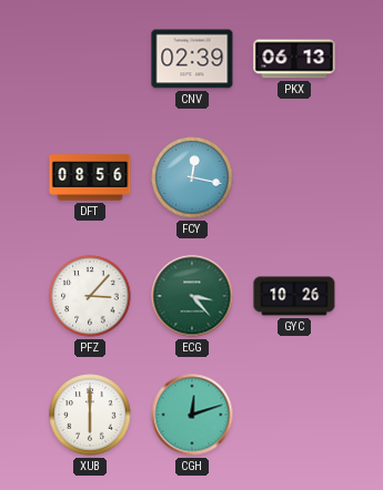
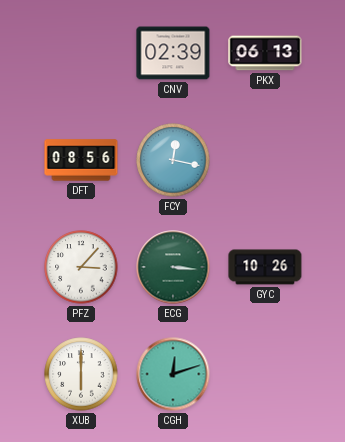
ECG: 3:23 -> 3:16 (173, 267)
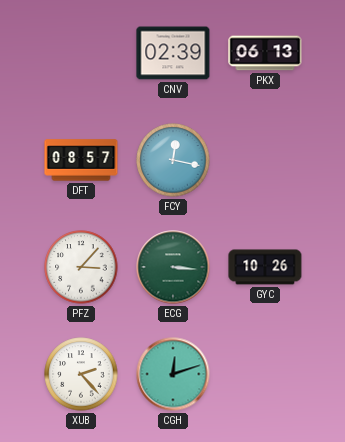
DFT: 08:56 -> 08:57 (81, 160)
XUB: 6:00 -> 2:23 (81, 374)
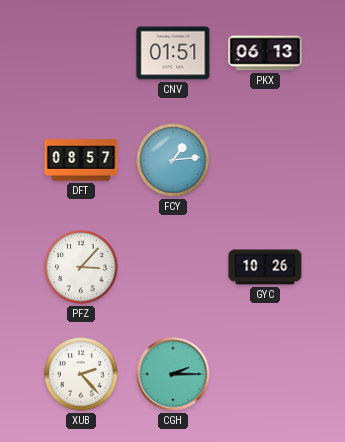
CNV: 02:39 -> 01:51 (173, 53)
FCY: 12:17 -> 1:14 (173, 160)
ECG: 3:16 -> none (173, 267)
CGH: 12:12 -> 2:15 (173, 374)
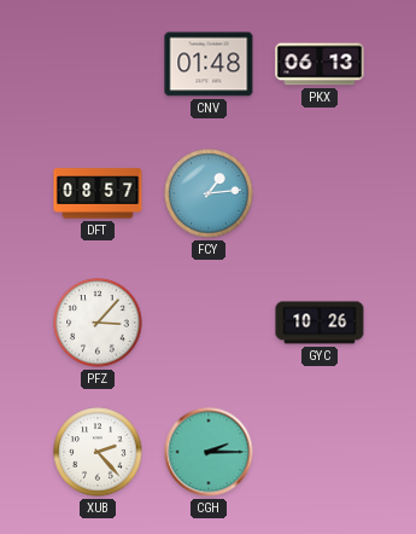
CNV: 01:51 -> 01:48 (209, 64)
